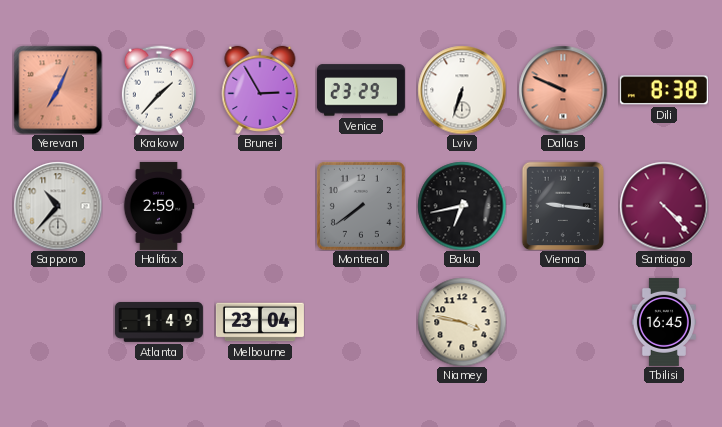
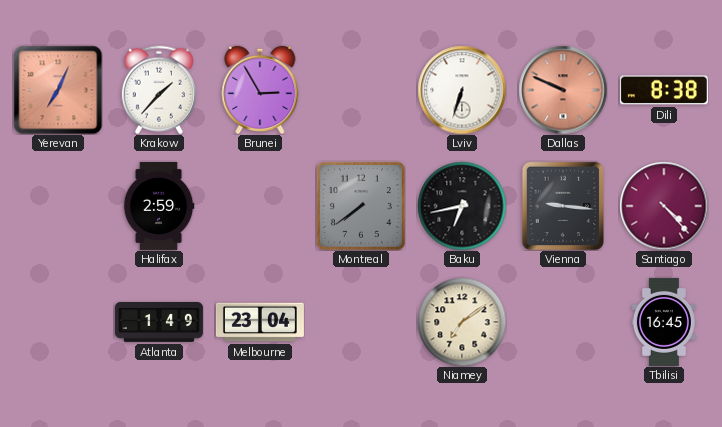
Venice: 23:29 -> none (361, 90)
Sapporo: 10:37 -> none (58, 206)
Niamey: 3:47 -> 7:09 (462, 322)
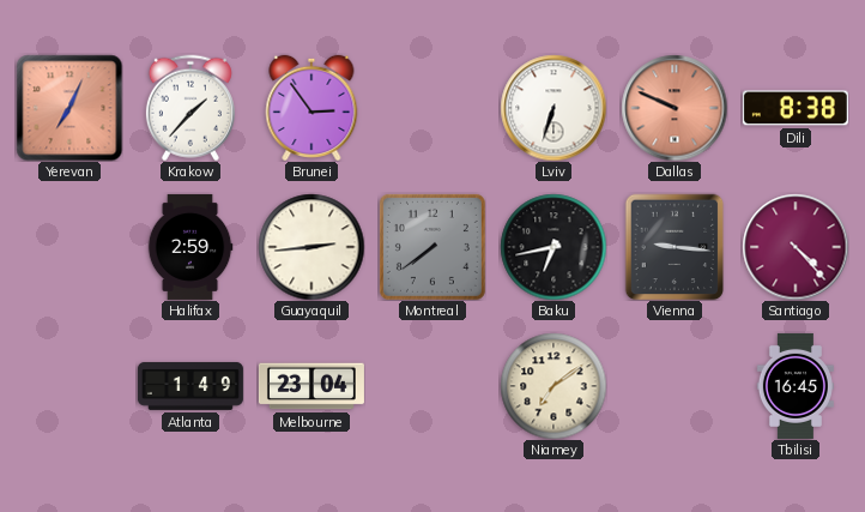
Brunei: 2:55 -> 2:54 (311, 108)
Guayaquil: none -> 2:44 (311, 247)
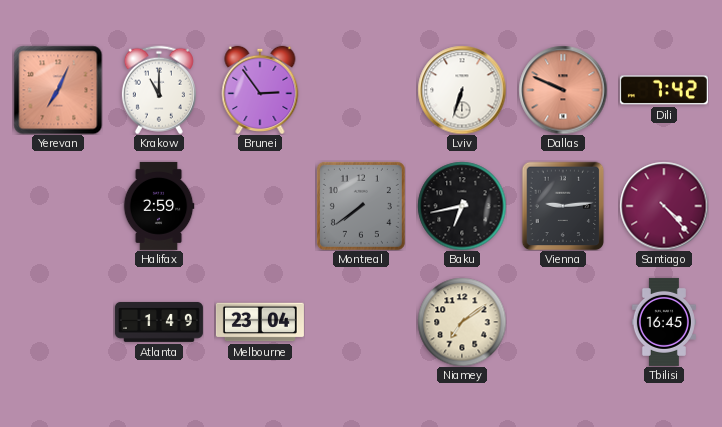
Krakow: 1:37 -> 11:00 (159, 90)
Dili: 8:38 -> 7:42 (664, 90)
Guayaquil: 2:44 -> none (311, 247)
Vienna: 9:16 -> 9:14 (563, 206)
